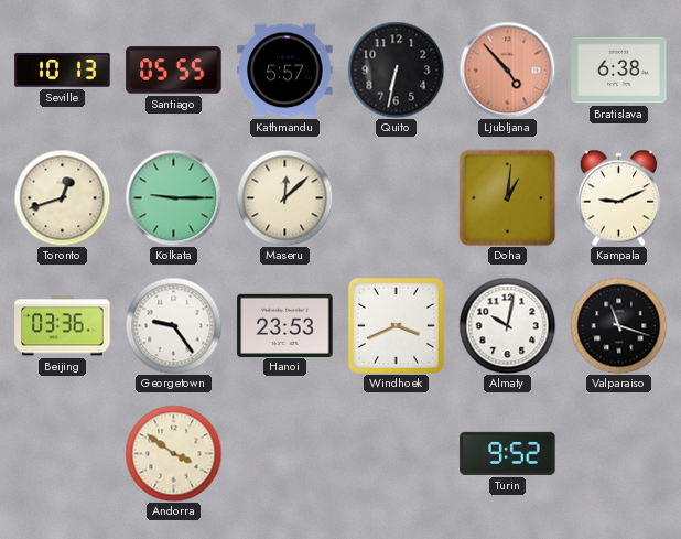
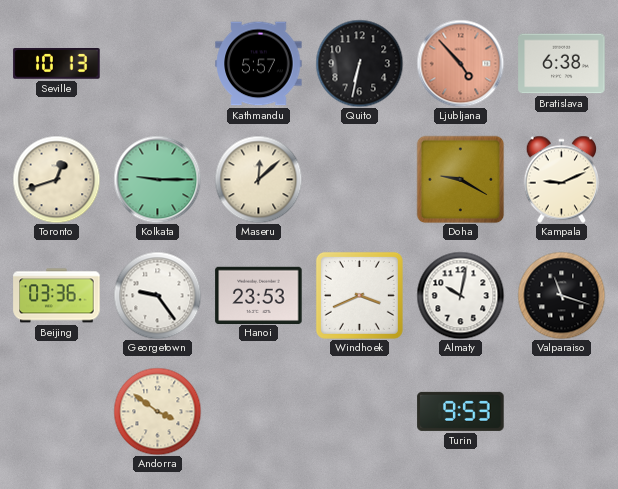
Santiago: 05:55 -> none (174, 71)
Doha: 1:01 -> 9:20 (460, 179)
Turin: 9:52 -> 9:53 (461, 411)
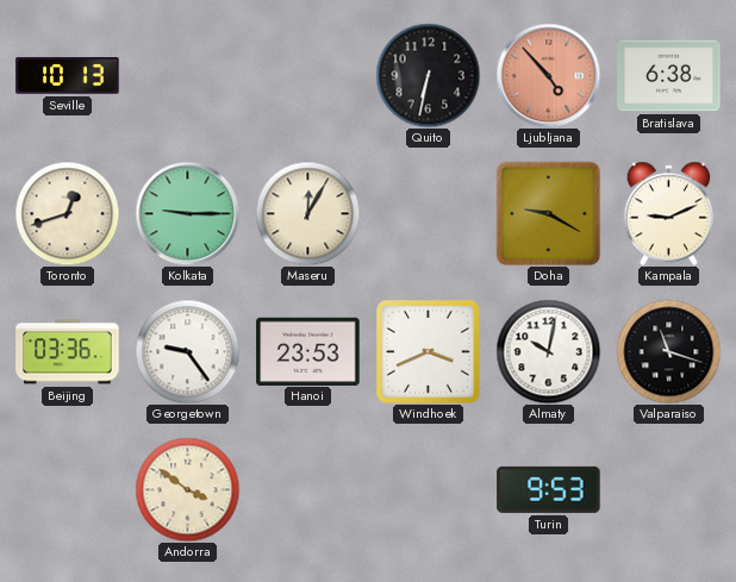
Kathmandu: 5:57 -> none (259, 64)
Maseru: 12:08 -> 12:05 (307, 213)
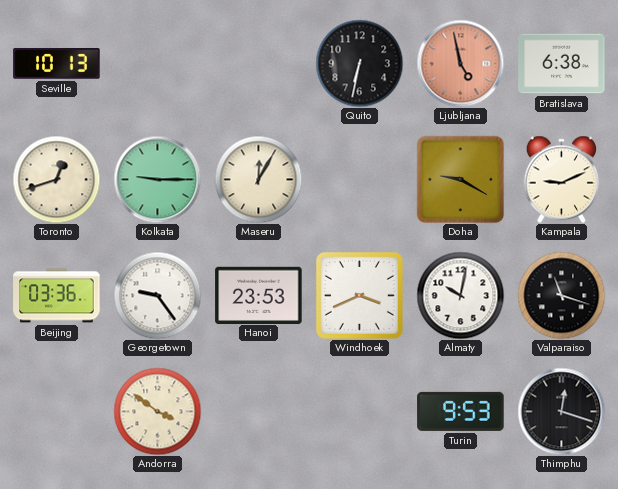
Ljubljana: 4:53 -> 4:58 (460, 63)
Thimphu: none -> 12:18 (561, 411)
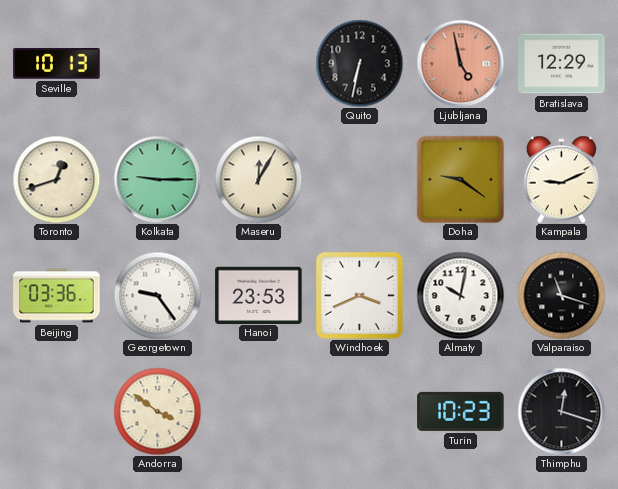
Bratislava: 6:38 -> 12:29 (562, 64)
Doha: 9:20 -> 9:21 (460, 179)
Turin: 9:53 -> 10:23 (461, 411)
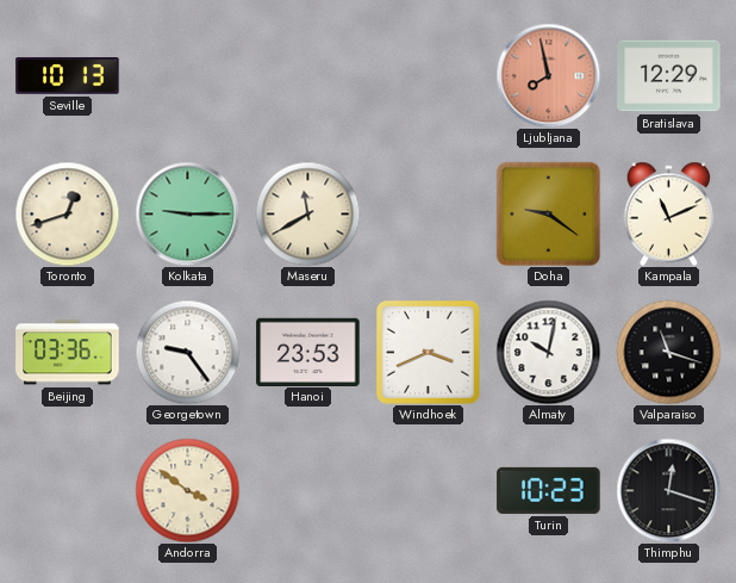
Quito: 6:32 -> none (359, 63)
Ljubljana: 4:58 -> 7:58 (548, 75)
Maseru: 12:05 -> 11:40 (307, 213)
Kampala: 9:11 -> 11:11 (669, 213)
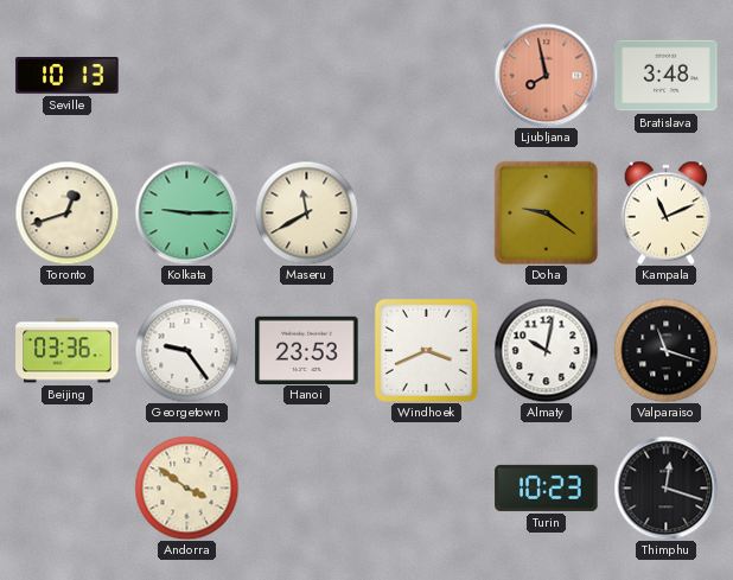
Bratislava: 12:29 -> 3:48 (667, 76)
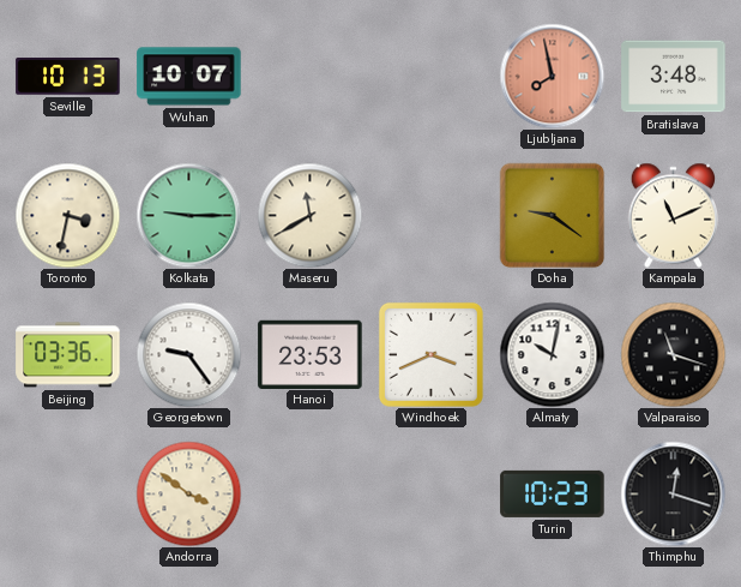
Wuhan: none -> 10:07 (189, 77)
Toronto: 12:42 -> 3:32 (67, 215)
